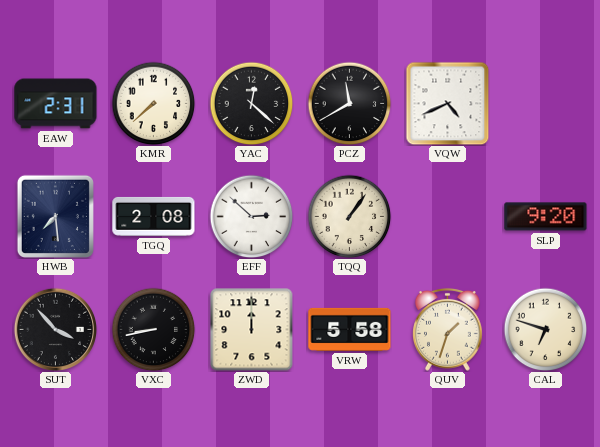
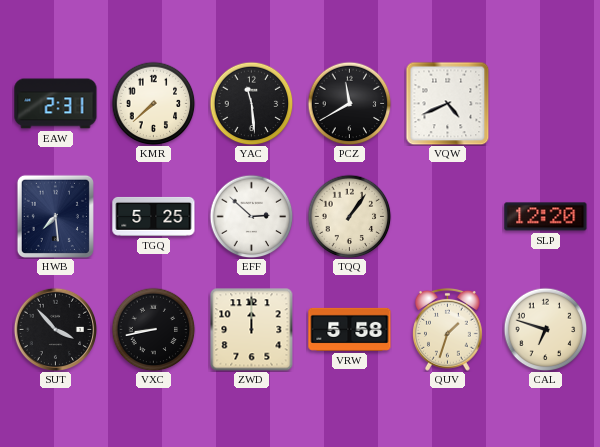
YAC: 12:22 -> 11:29 (251, 103)
TGQ: 2:08 -> 5:25 (154, 216)
SLP: 9:20 -> 12:20 (546, 217)
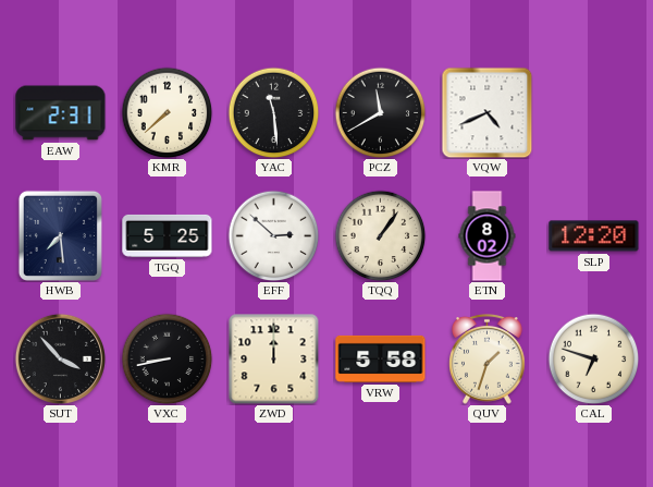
ETN: none -> 8:02 (488, 236)
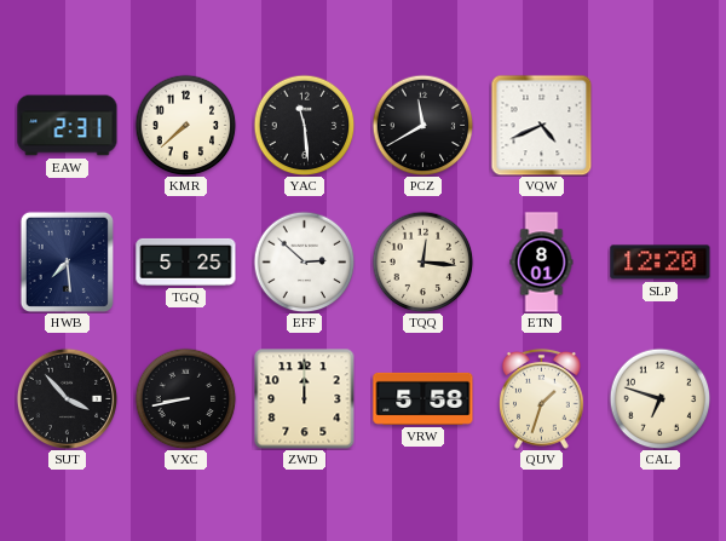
TQQ: 1:06 -> 12:16 (422, 261)
ETN: 8:02 -> 8:01 (542, 263)
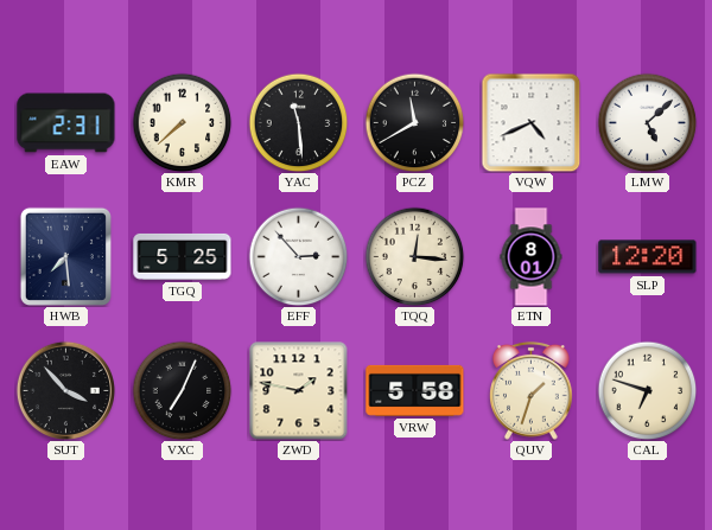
LMW: none -> 5:08 (647, 122)
EFF: 2:52 -> 2:53 (298, 256)
VXC: 8:43 -> 7:04 (182, 390)
ZWD: 12:00 -> 1:47 (298, 390)
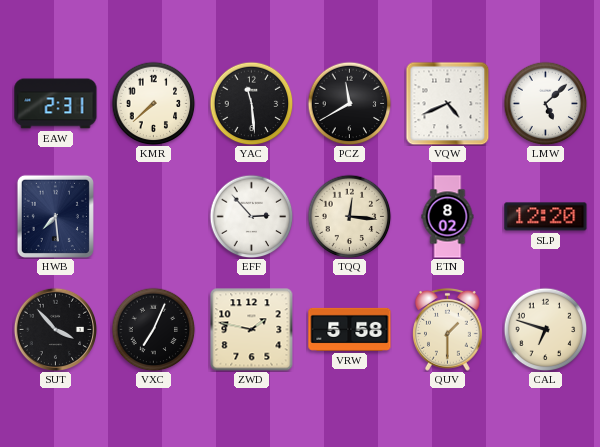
TGQ: 5:25 -> none (183, 256)
ETN: 8:01 -> 8:02 (448, 217)
QUV: 1:33 -> 1:30 (448, 329)
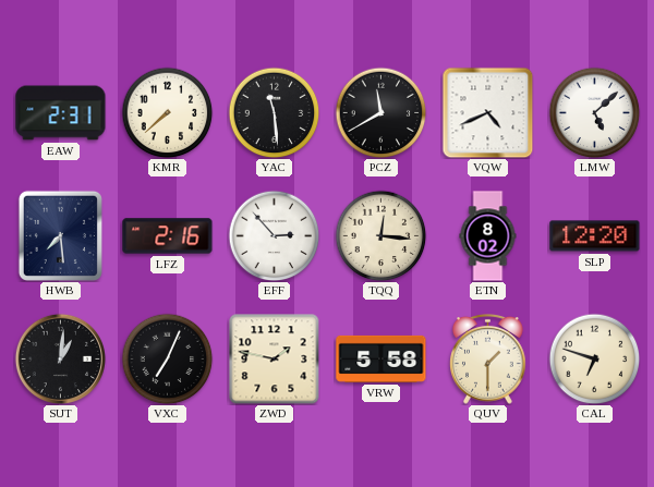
LFZ: none -> 2:16 (168, 236)
SUT: 3:53 -> 1:01 (60, 358)
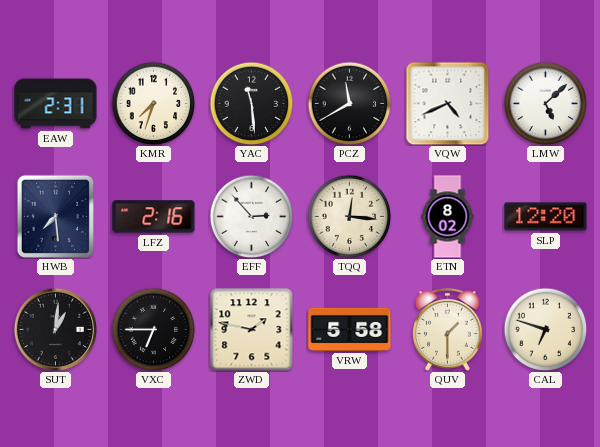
KMR: 7:38 -> 7:33 (153, 103)
VXC: 7:04 -> 6:45 (153, 329)
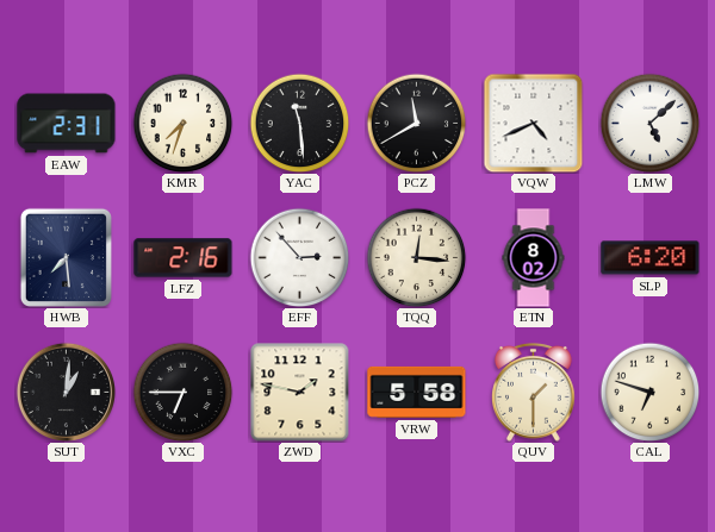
SLP: 12:20 -> 6:20 (651, 258)
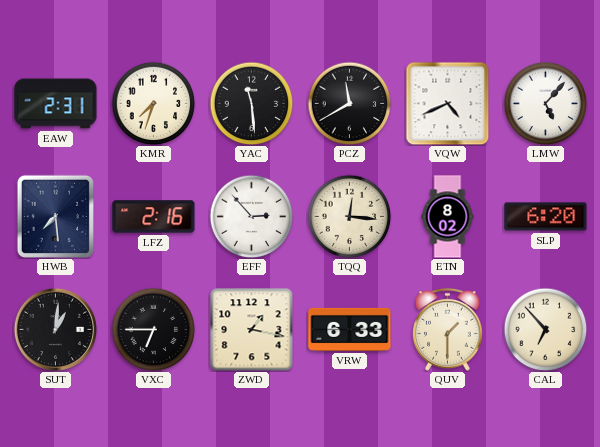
LMW: 5:08 -> 5:07 (545, 103)
ZWD: 1:47 -> 1:17 (251, 329)
VRW: 5:58 -> 6:33 (350, 329)
CAL: 6:48 -> 6:53 (545, 329)
